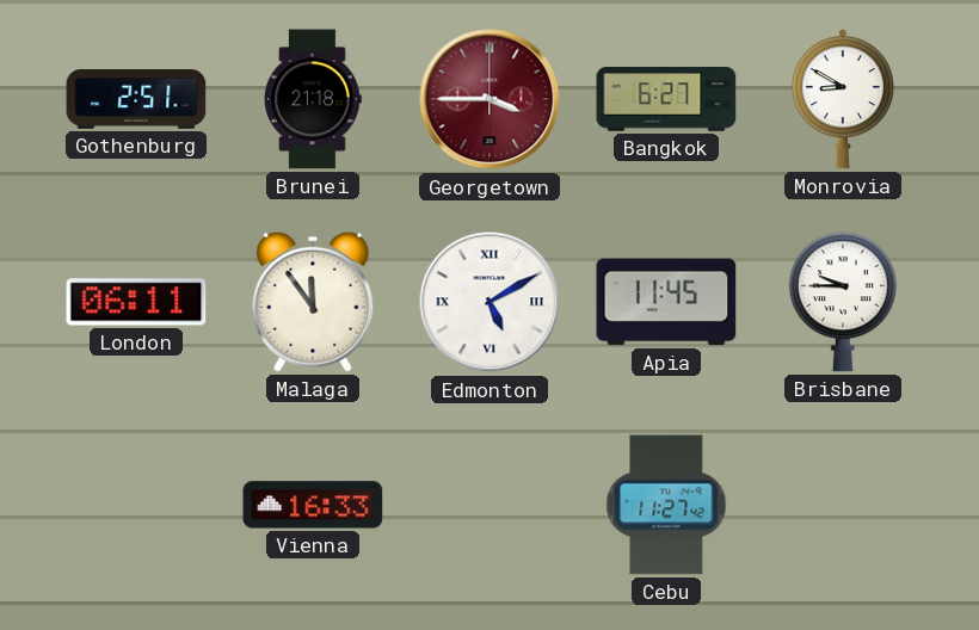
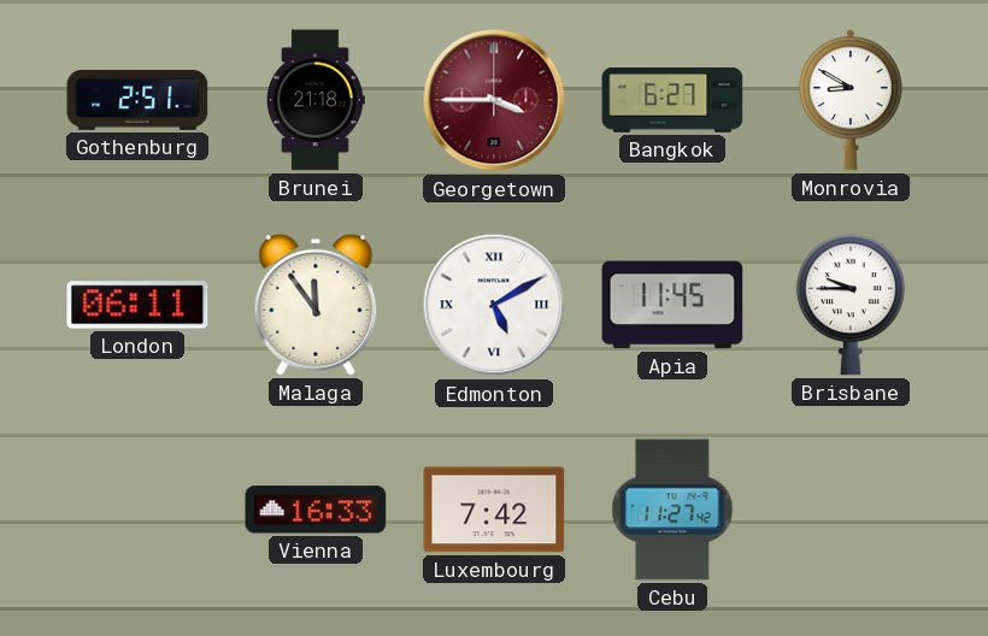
Luxembourg: none -> 7:42 (494, 510)
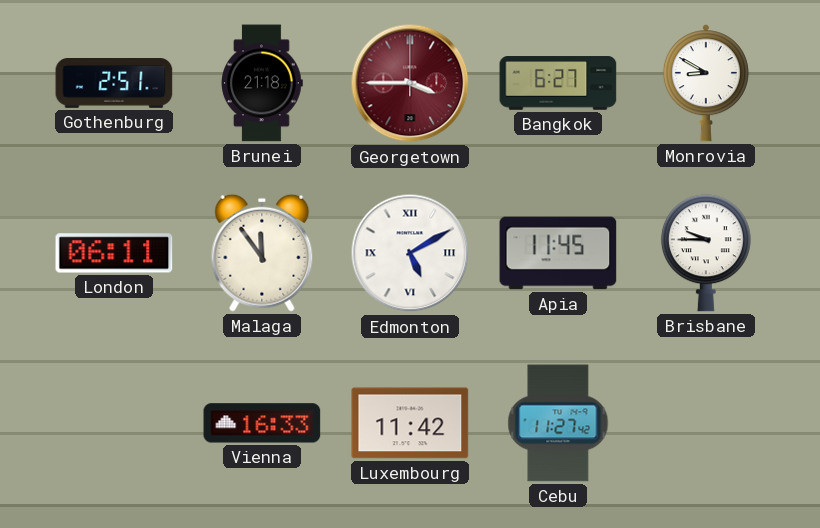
Luxembourg: 7:42 -> 11:42 (410, 423)
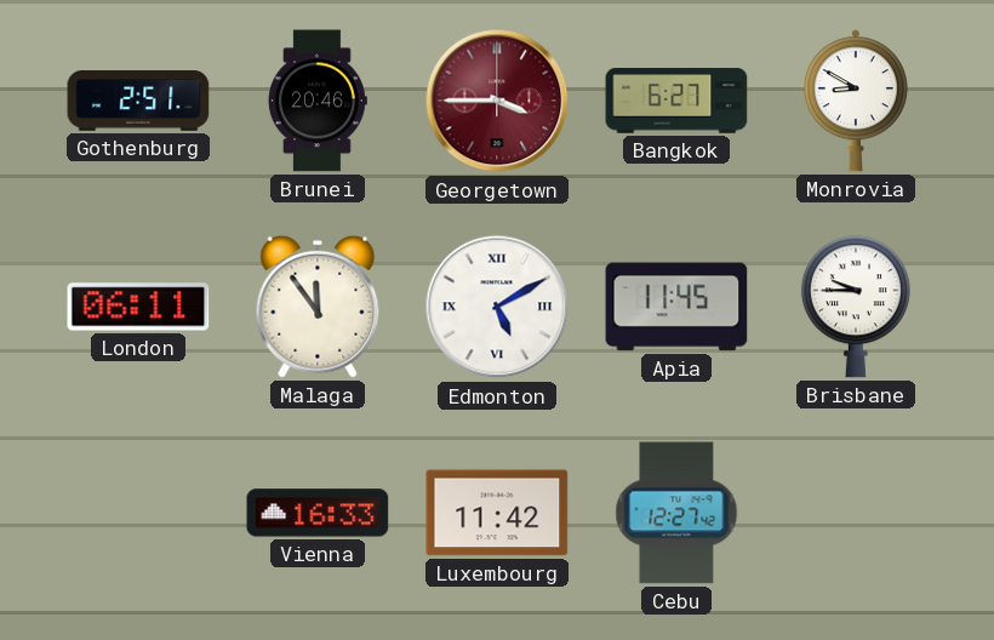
Brunei: 21:18 -> 20:46 (319, 101)
Cebu: 11:27 -> 12:27 (676, 513)
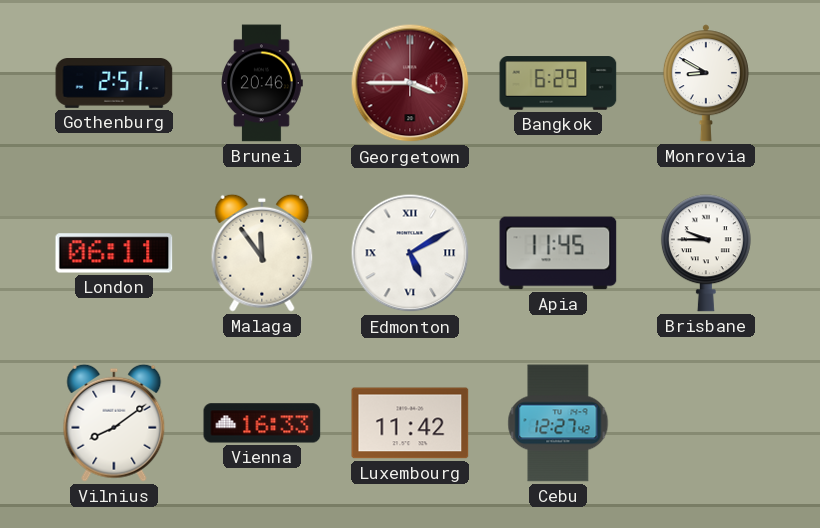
Bangkok: 6:27 -> 6:29 (558, 83)
Vilnius: none -> 8:09 (114, 423)
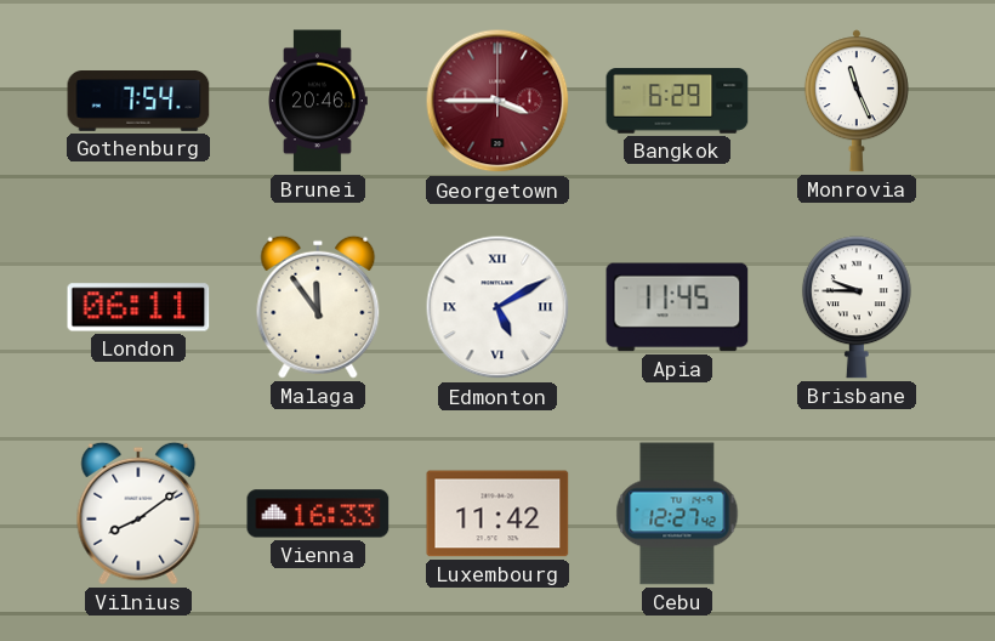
Gothenburg: 2:51 -> 7:54 (138, 102)
Monrovia: 8:50 -> 11:26 (857, 101)
